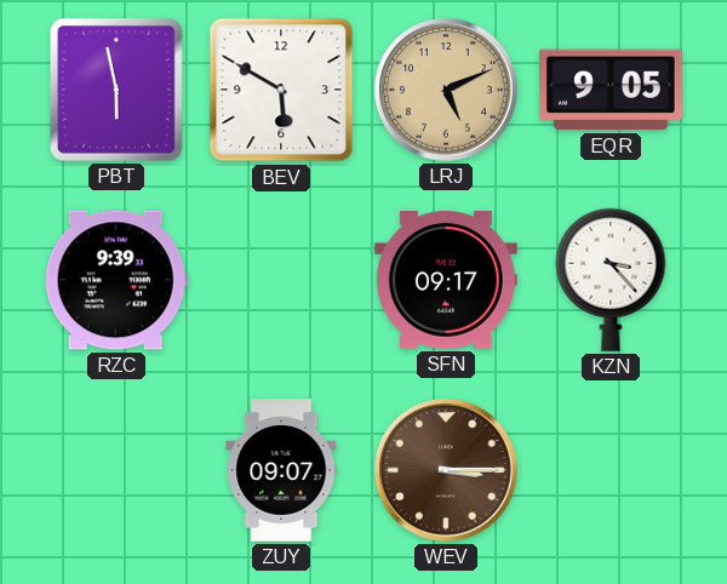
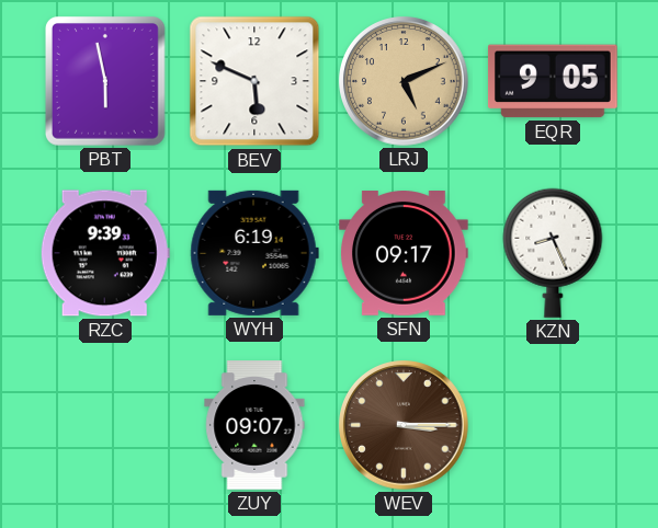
BEV: 5:50 -> 5:49 (254, 81)
WYH: none -> 6:19 (254, 253)
KZN: 3:23 -> 8:26 (553, 253)
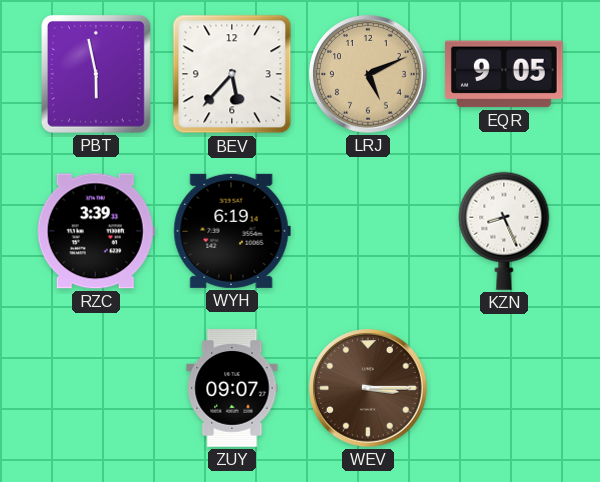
BEV: 5:49 -> 5:37 (232, 74)
RZC: 9:39 -> 3:39 (96, 231)
SFN: 09:17 -> none (404, 254)
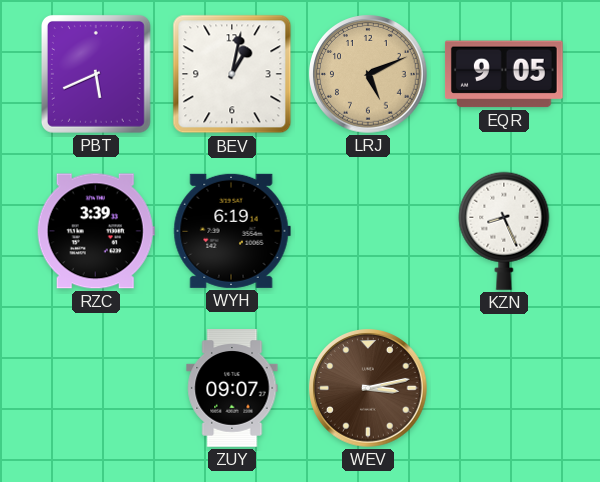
PBT: 5:58 -> 5:41 (96, 74)
BEV: 5:37 -> 1:02 (232, 74)
WEV: 3:15 -> 3:13 (368, 388)
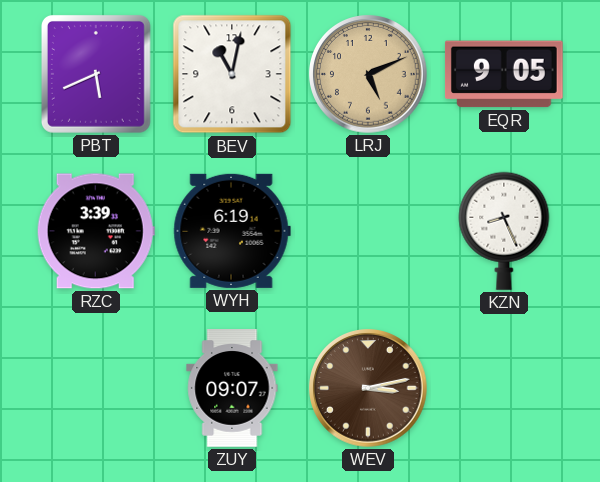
BEV: 1:02 -> 11:02 (232, 74)
